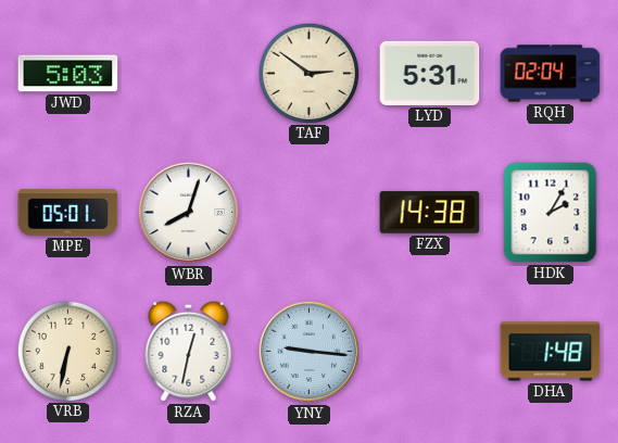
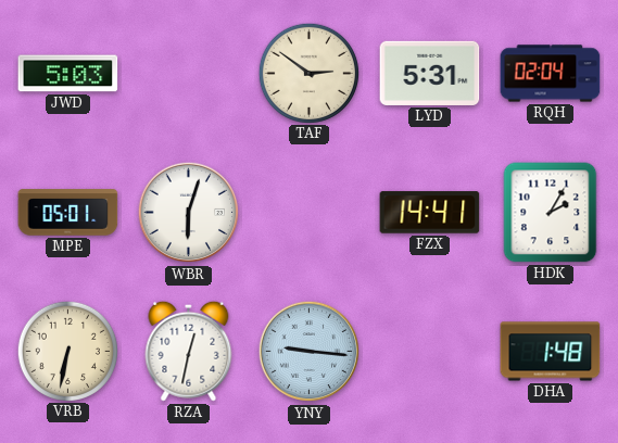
WBR: 8:03 -> 6:03 (189, 213)
FZX: 14:38 -> 14:41 (430, 213)
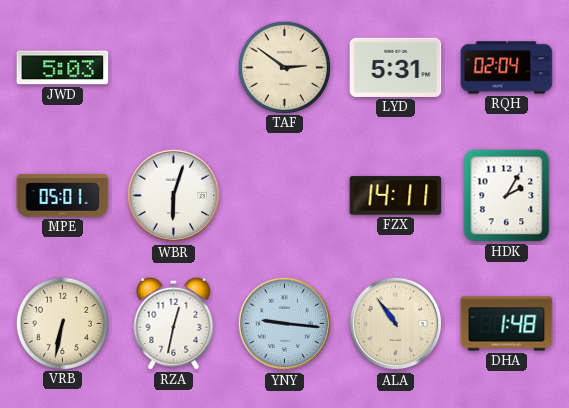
FZX: 14:41 -> 14:11 (396, 196)
ALA: none -> 10:54 (396, 324)
